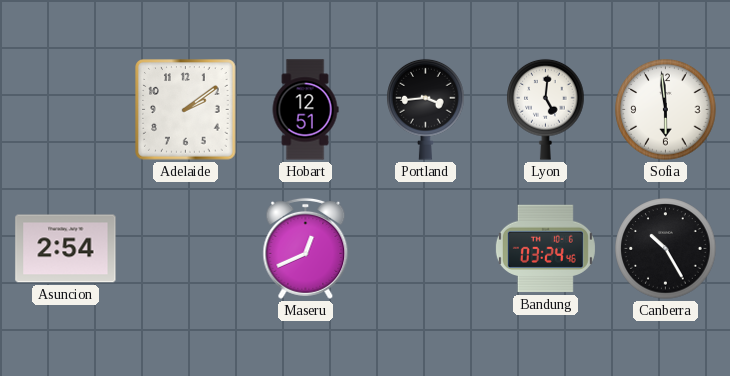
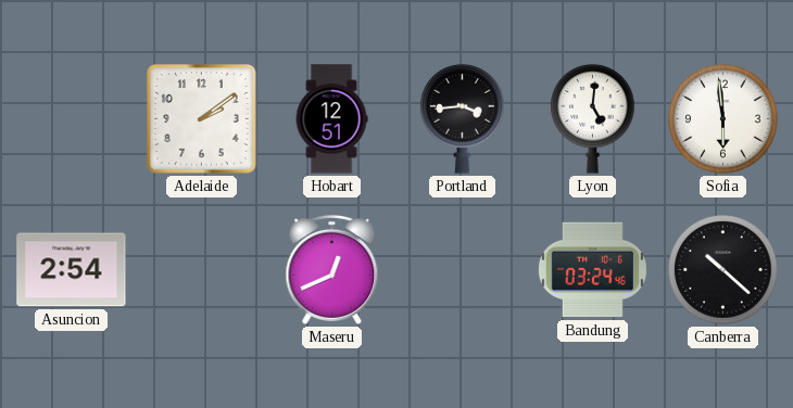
Canberra: 10:25 -> 10:22 (723, 270)
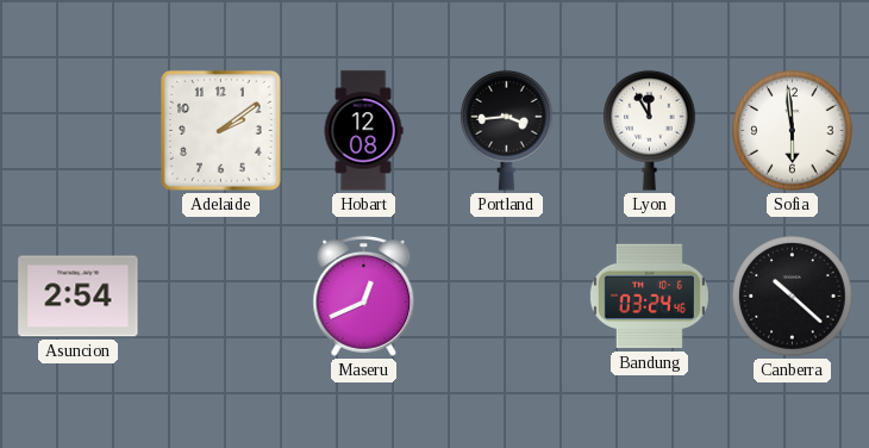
Hobart: 12:51 -> 12:08 (363, 131)
Lyon: 5:01 -> 11:55 (650, 130)
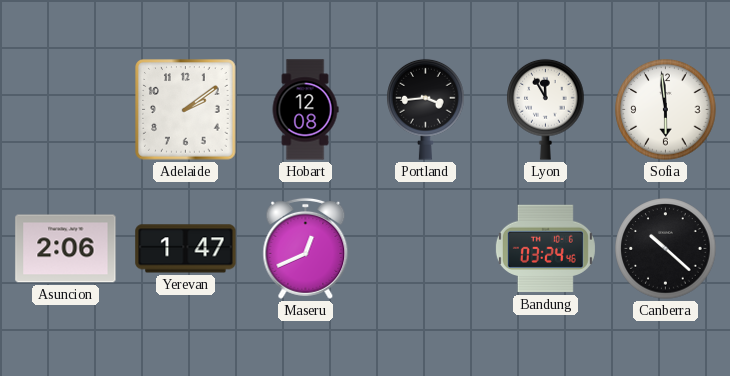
Asuncion: 2:54 -> 2:06 (66, 249)
Yerevan: none -> 1:47 (186, 249)
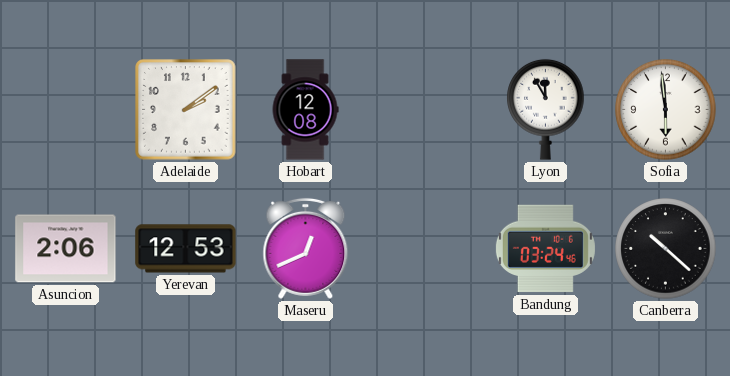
Portland: 3:44 -> none (426, 109)
Yerevan: 1:47 -> 12:53 (186, 249)
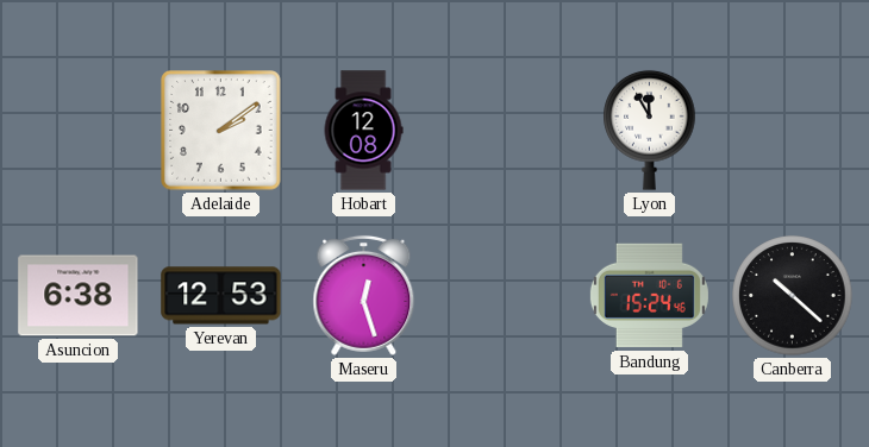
Sofia: 5:59 -> none (666, 110)
Asuncion: 2:06 -> 6:38 (79, 296)
Maseru: 12:41 -> 12:27 (364, 295)
Bandung: 03:24 -> 15:24 (649, 296)
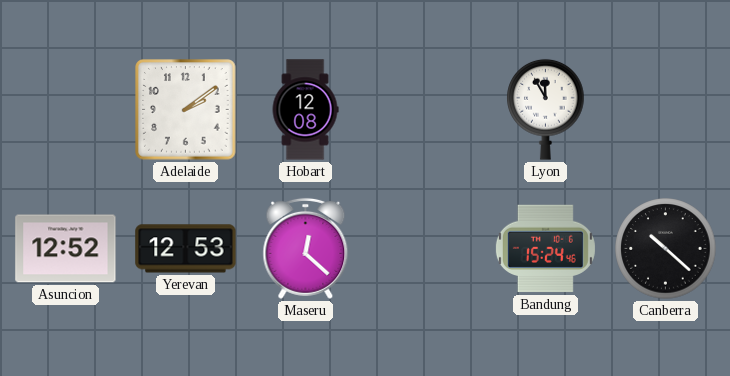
Asuncion: 6:38 -> 12:52 (66, 249)
Maseru: 12:27 -> 12:22 (306, 248)
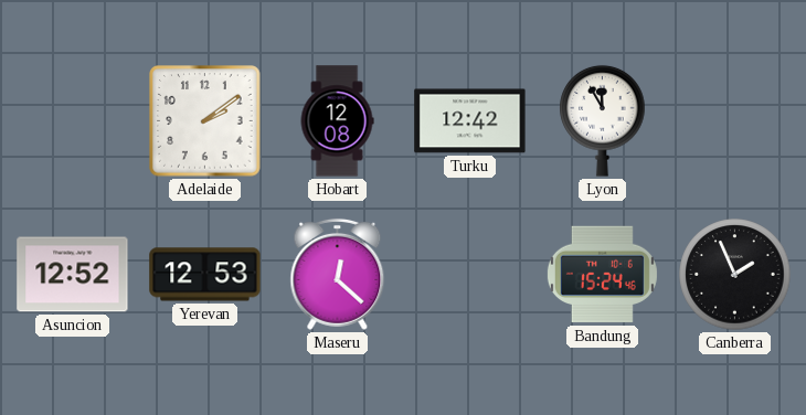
Turku: none -> 12:42 (470, 121)
Canberra: 10:22 -> 1:56 (735, 275)
